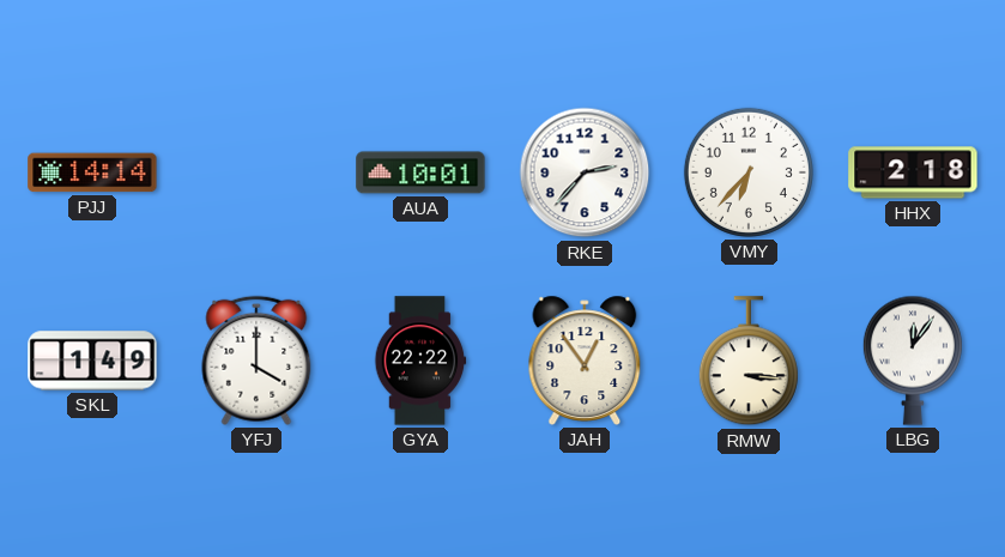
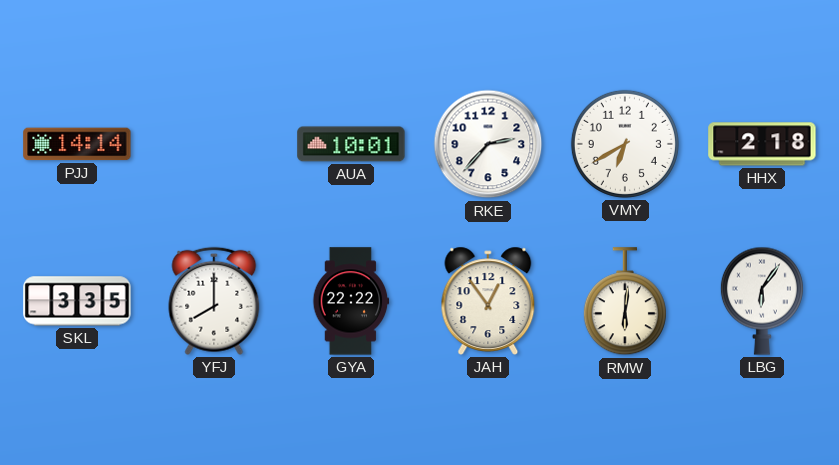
VMY: 6:37 -> 6:40 (625, 144)
SKL: 1:49 -> 3:35 (77, 301)
YFJ: 4:00 -> 8:00 (214, 301)
RMW: 3:16 -> 6:01 (625, 302)
LBG: 12:06 -> 6:06 (762, 301)
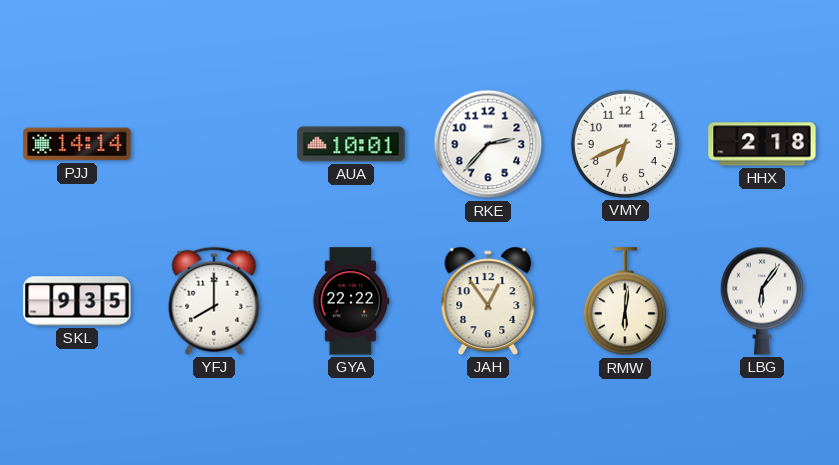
VMY: 6:40 -> 6:41 (625, 144)
SKL: 3:35 -> 9:35 (77, 301)
